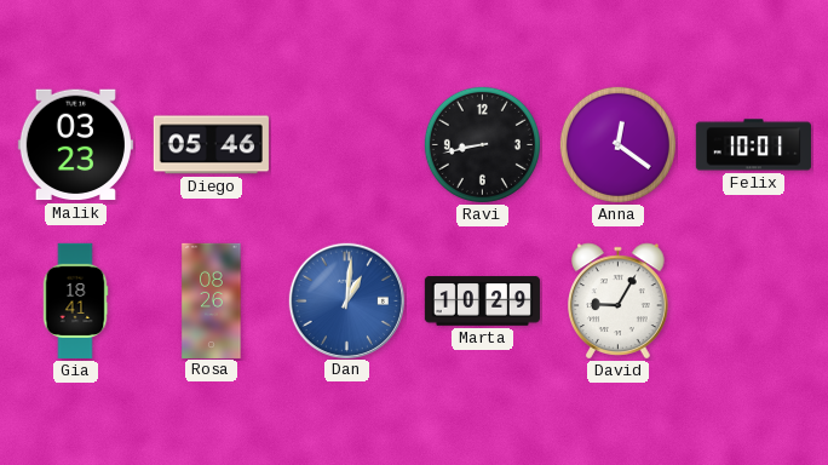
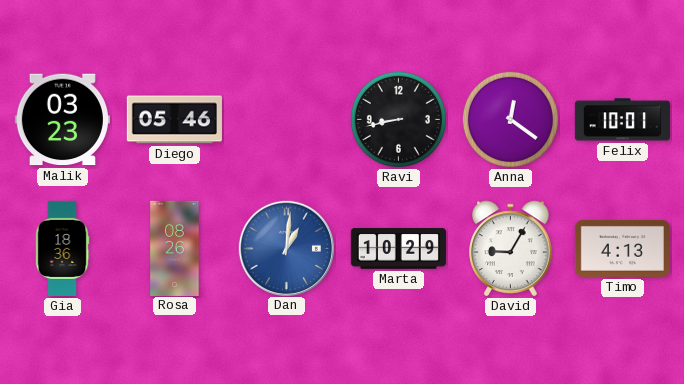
Gia: 18:41 -> 18:36 (62, 248)
Timo: none -> 4:13 (622, 248)
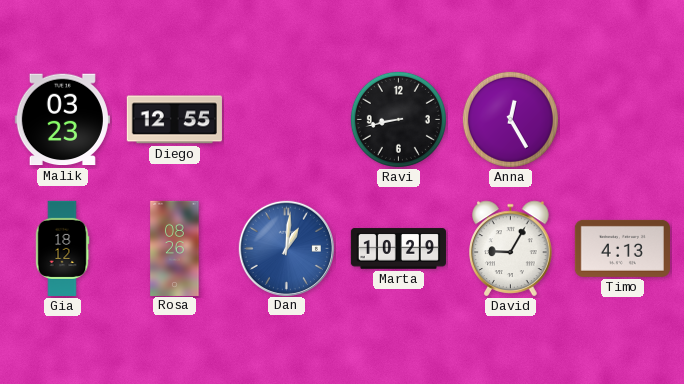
Diego: 05:46 -> 12:55 (174, 120)
Anna: 12:21 -> 12:25 (510, 119)
Felix: 10:01 -> none (622, 120)
Gia: 18:36 -> 18:12 (62, 248)
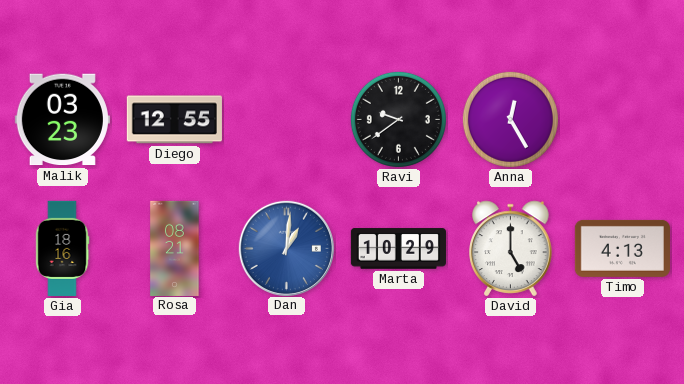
Ravi: 8:43 -> 9:39 (398, 119)
Gia: 18:12 -> 18:16 (62, 248)
Rosa: 08:26 -> 08:21 (175, 248)
David: 9:05 -> 5:00 (511, 249)
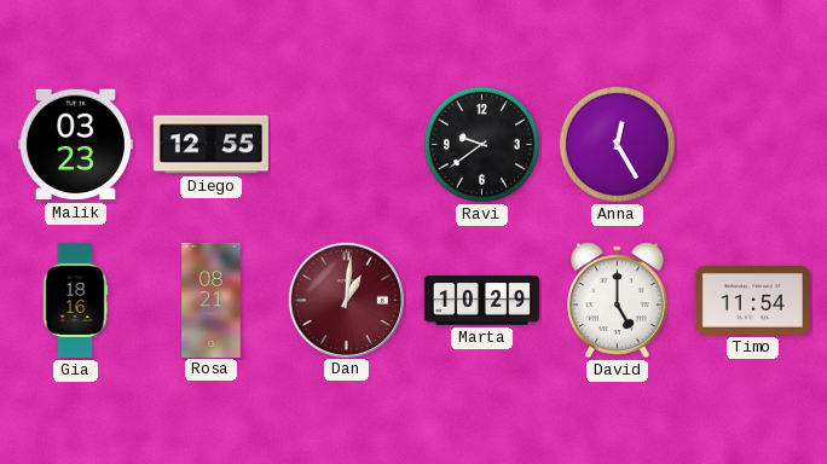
Dan dial: blue -> burgundy (346, 300)
Timo: 4:13 -> 11:54 (752, 300)
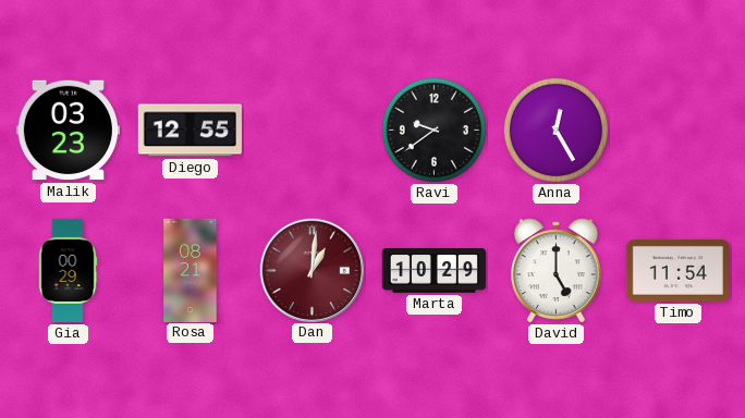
Gia: 18:16 -> 00:29 (68, 270)
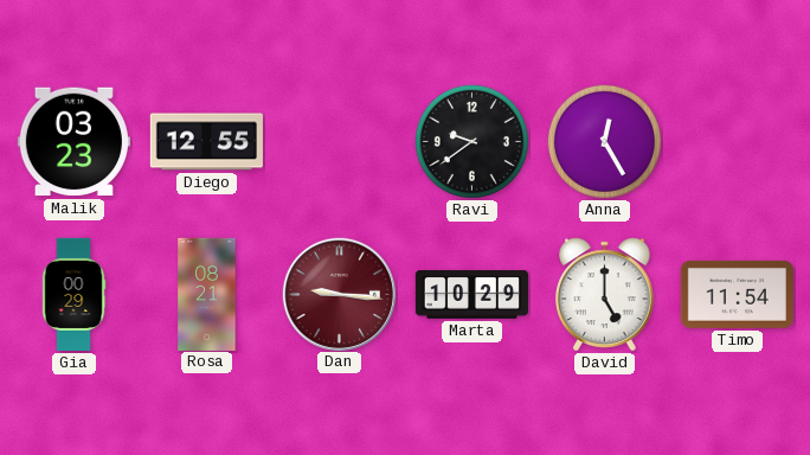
Dan: 1:01 -> 9:16 (339, 294)
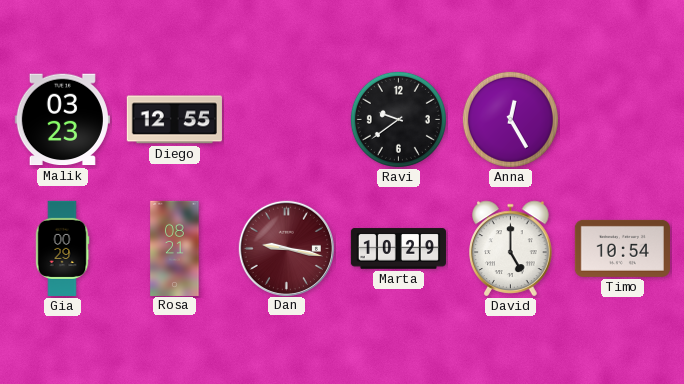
Dan: 9:16 -> 9:17 (286, 248)
Timo: 11:54 -> 10:54 (622, 248)
